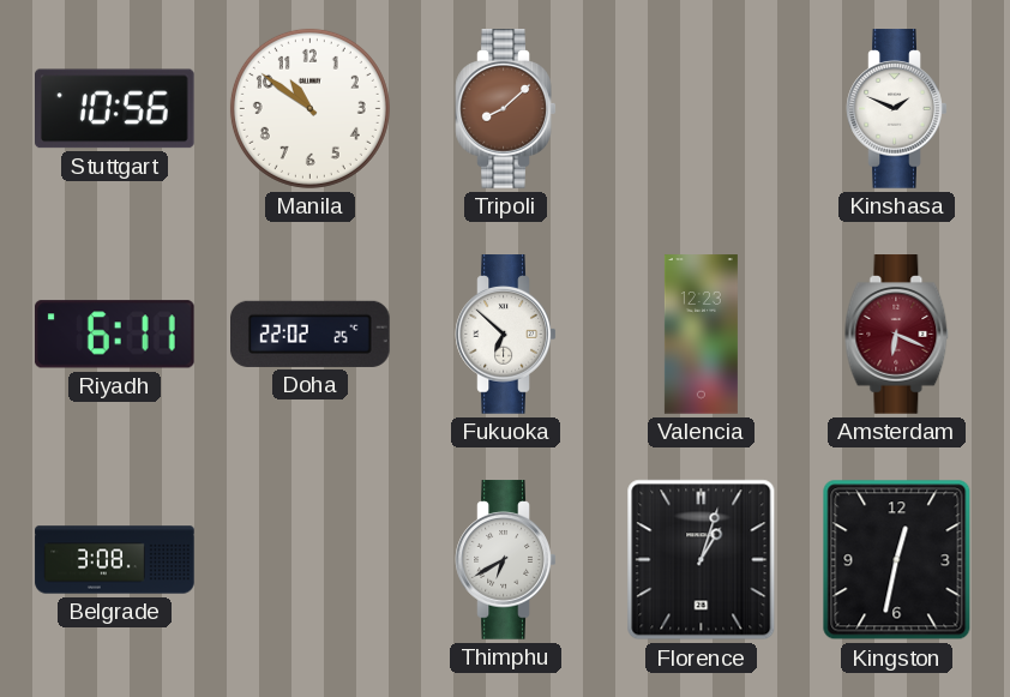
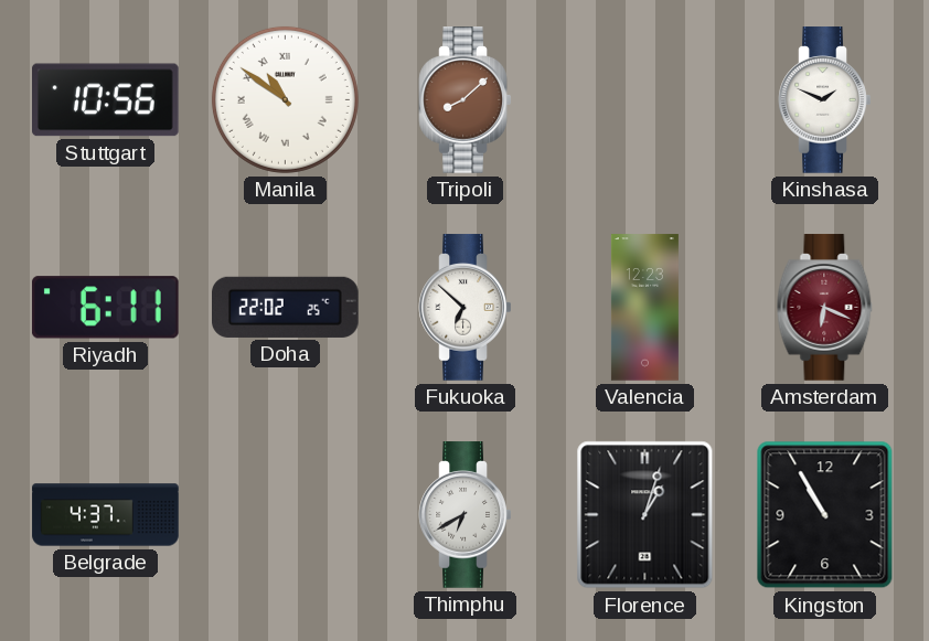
Manila numerals: Arabic -> Roman (285, 99)
Belgrade: 3:08 -> 4:37 (106, 515)
Kingston: 12:32 -> 10:55 (825, 515)
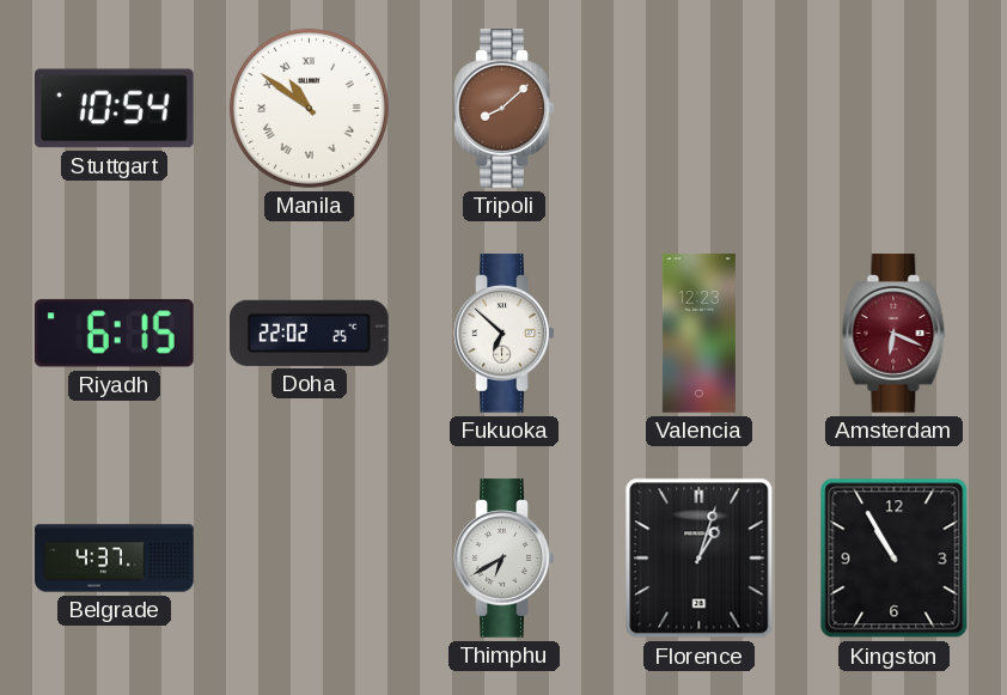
Stuttgart: 10:56 -> 10:54 (115, 109)
Kinshasa: 1:49 -> none (825, 100)
Riyadh: 6:11 -> 6:15 (114, 334)
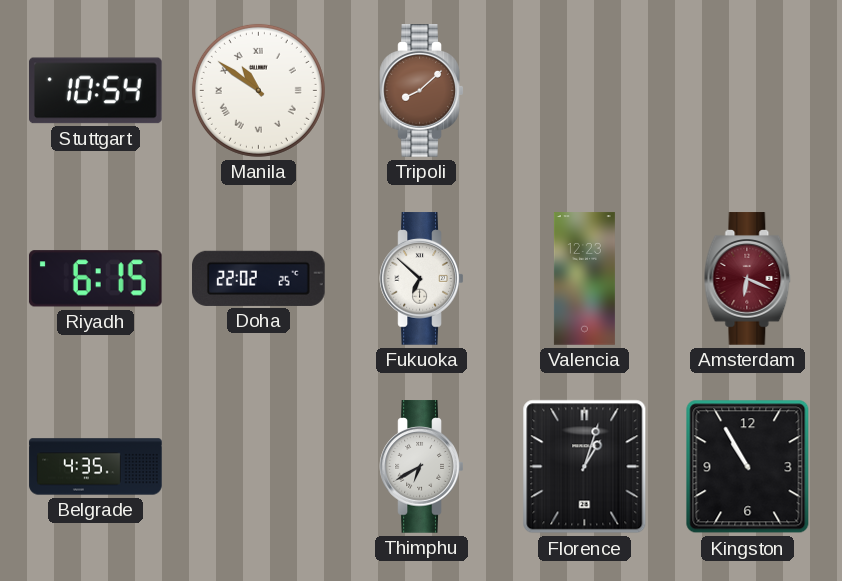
Belgrade: 4:37 -> 4:35 (96, 467)
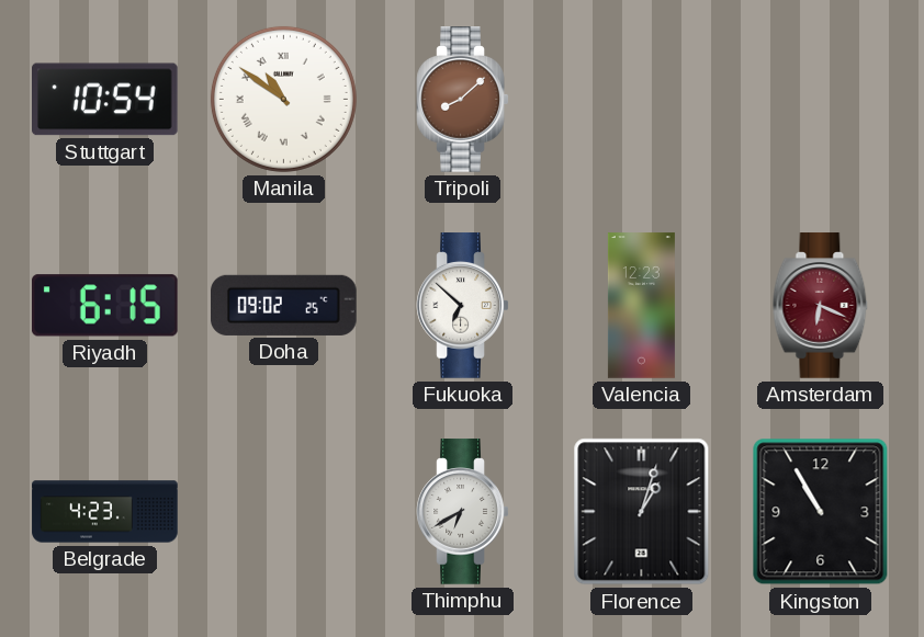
Doha: 22:02 -> 09:02 (284, 305)
Belgrade: 4:35 -> 4:23 (105, 512)
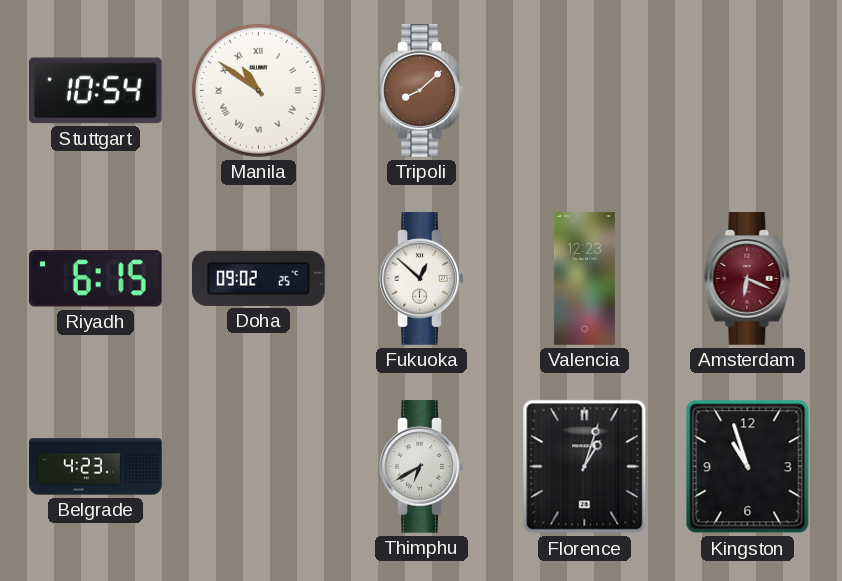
Fukuoka: 6:52 -> 12:52 (422, 279)
Kingston: 10:55 -> 10:57 (748, 467)
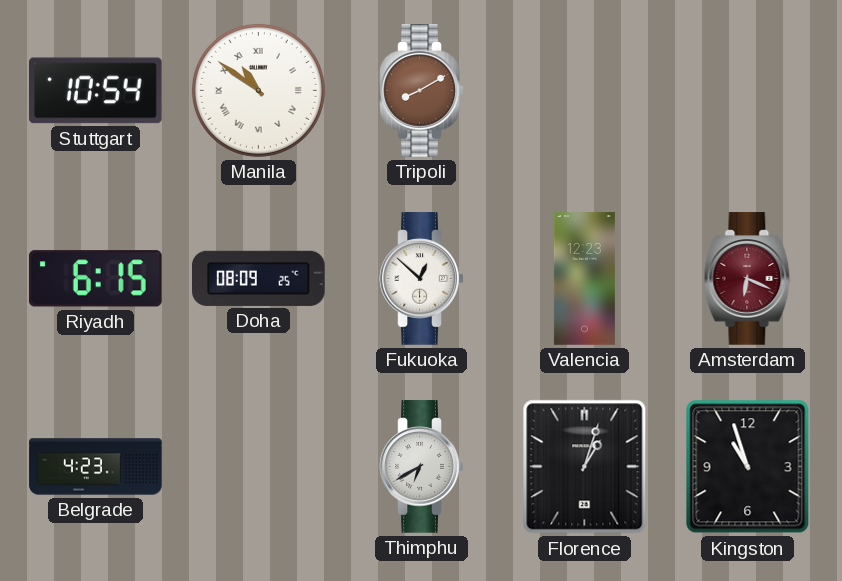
Tripoli: 8:08 -> 8:10 (422, 91)
Doha: 09:02 -> 08:09 (259, 278)
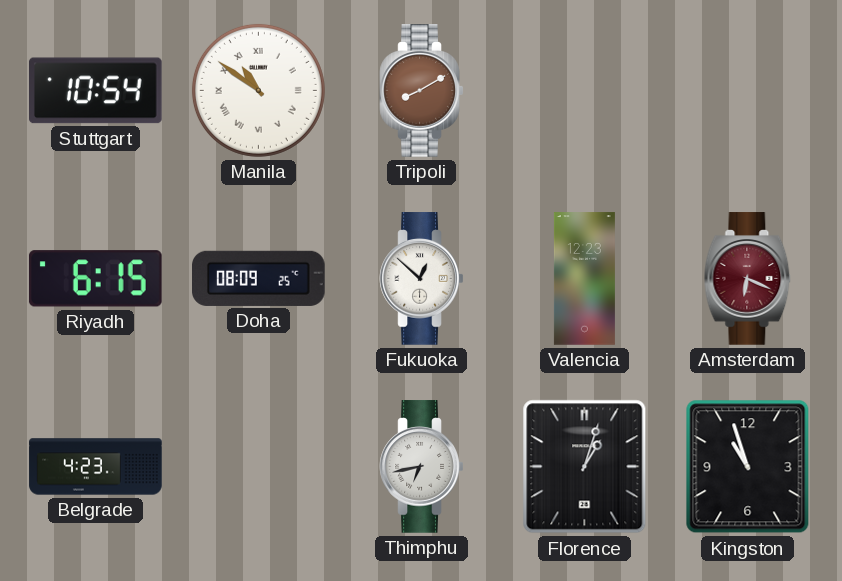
Thimphu: 6:40 -> 6:43 (422, 467)
